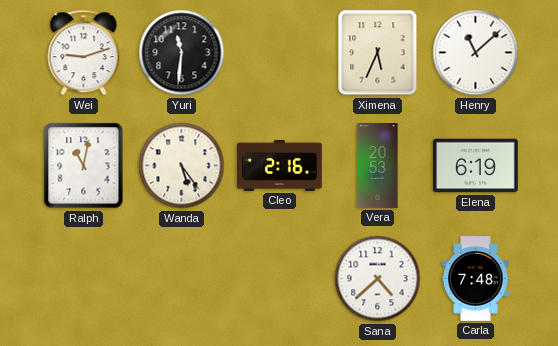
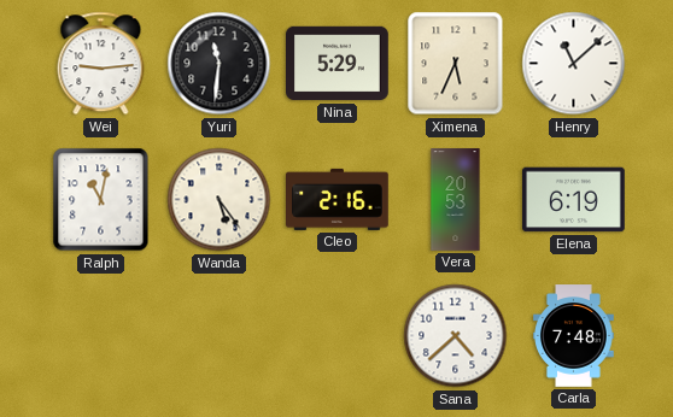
Wei: 9:12 -> 9:14 (101, 64)
Nina: none -> 5:29 (338, 64)
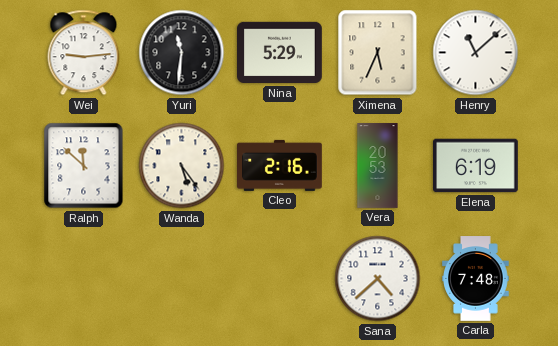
Ralph: 11:02 -> 11:52 (84, 166)
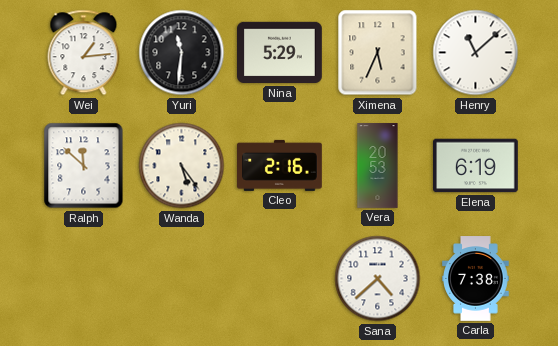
Wei: 9:14 -> 1:14 (84, 53)
Carla: 7:48 -> 7:38 (476, 279)
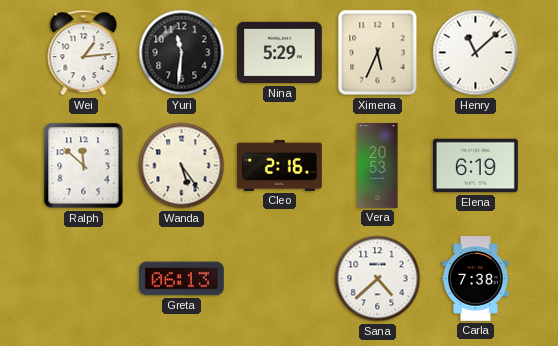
Greta: none -> 06:13 (182, 279)
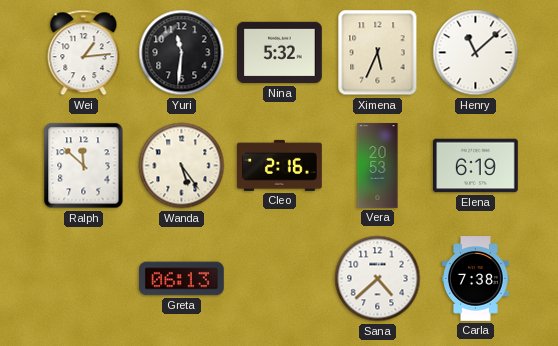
Nina: 5:29 -> 5:32 (280, 53)
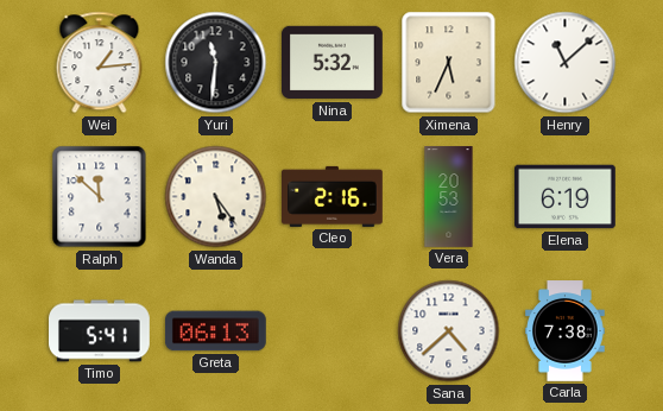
Timo: none -> 5:41 (100, 331)
